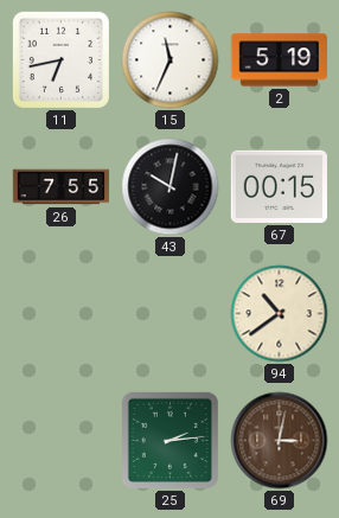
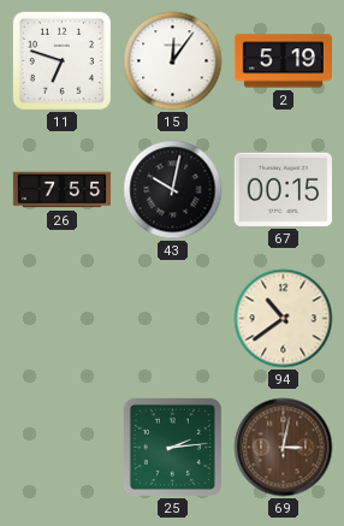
11: 6:43 -> 6:48 (61, 60)
15: 11:34 -> 12:06 (173, 61)
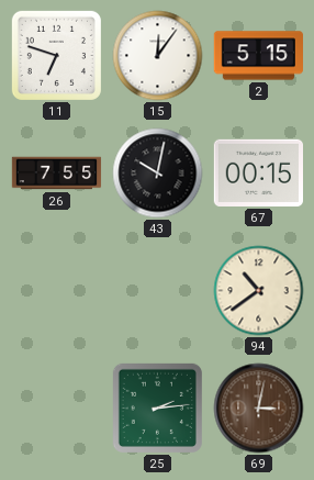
2: 5:19 -> 5:15 (258, 56)
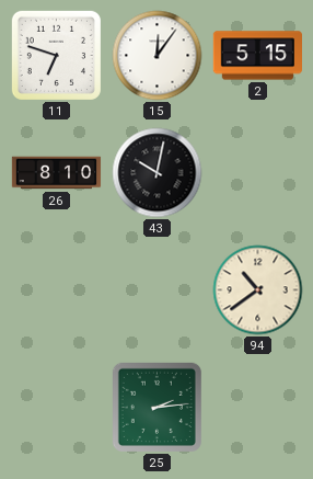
26: 7:55 -> 8:10 (57, 173)
67: 00:15 -> none (258, 172)
69: 3:02 -> none (259, 409)
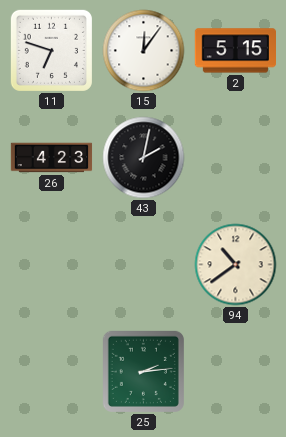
26: 8:10 -> 4:23 (52, 158)
43: 10:02 -> 2:02 (144, 158)
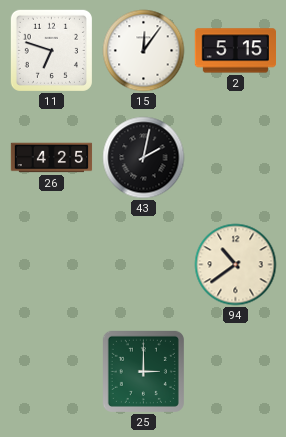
26: 4:23 -> 4:25 (52, 158)
25: 2:14 -> 3:00 (143, 371)
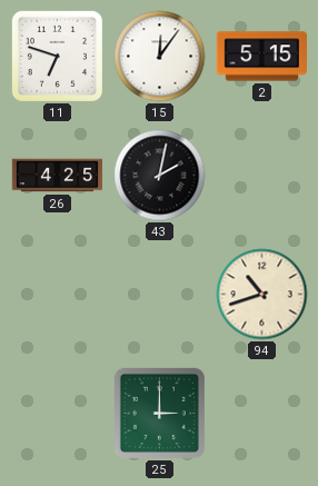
94: 10:39 -> 10:42 (262, 295)
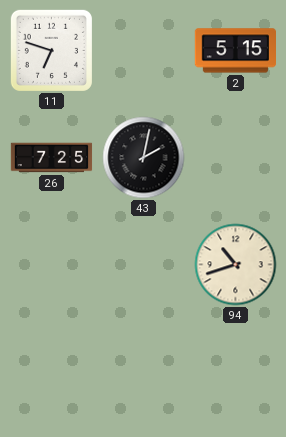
15: 12:06 -> none (160, 57)
26: 4:25 -> 7:25 (52, 158)
25: 3:00 -> none (159, 413)
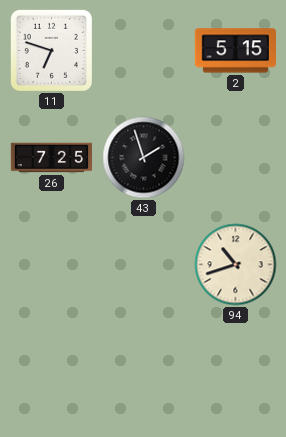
43: 2:02 -> 1:57 (144, 158)
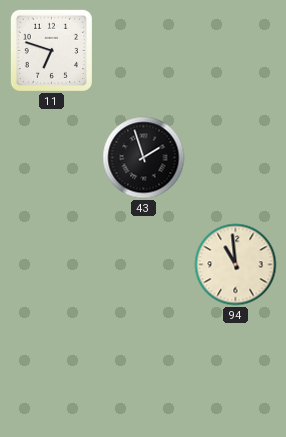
2: 5:15 -> none (235, 51)
26: 7:25 -> none (52, 158)
94: 10:42 -> 10:59 (236, 265)
